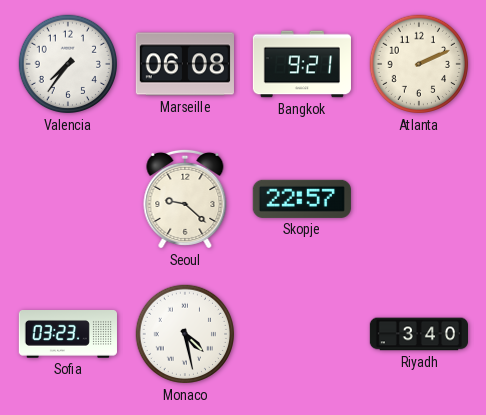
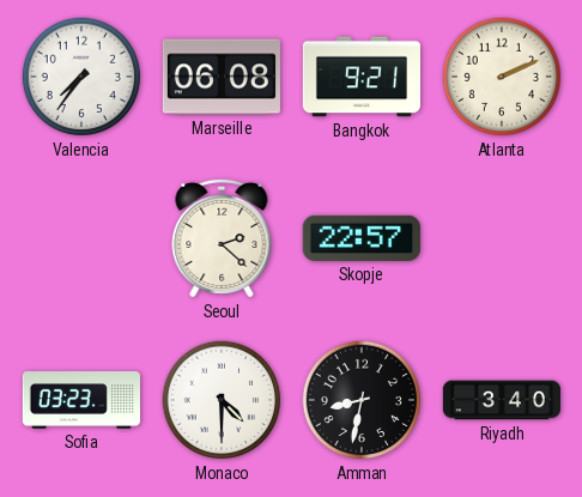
Seoul: 9:22 -> 2:22 (222, 238)
Monaco: 4:28 -> 4:30 (222, 400)
Amman: none -> 8:32 (362, 400)
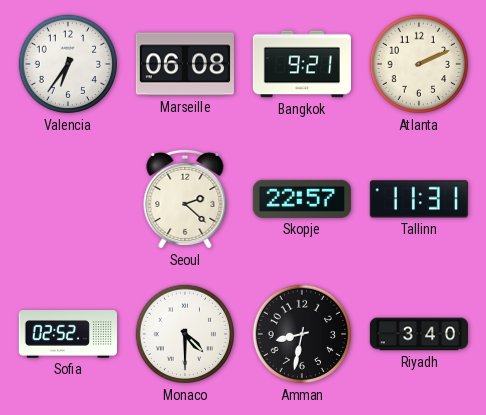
Valencia: 7:36 -> 6:36 (68, 64)
Tallinn: none -> 11:31 (419, 199)
Sofia: 03:23 -> 02:52 (68, 335)
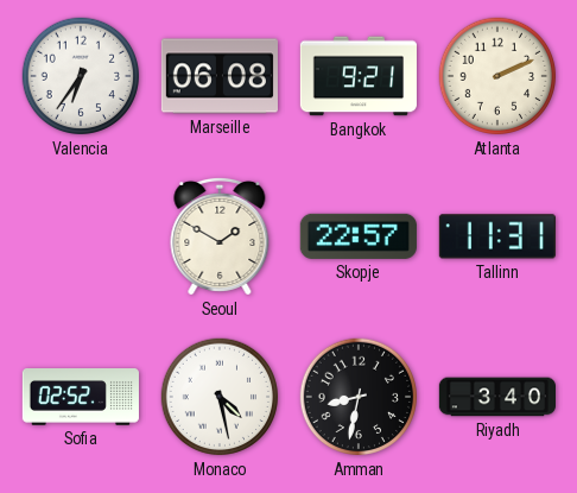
Seoul: 2:22 -> 1:50 (220, 236)
Monaco: 4:30 -> 4:28 (220, 397)
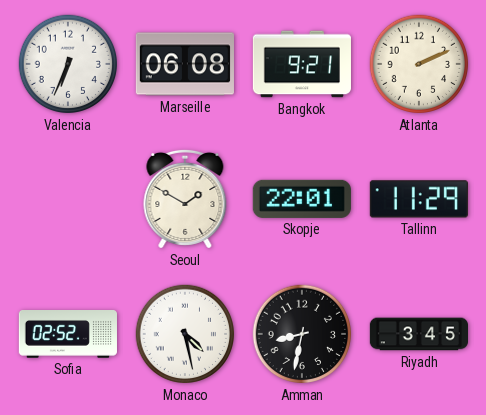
Valencia: 6:36 -> 6:34 (68, 64)
Skopje: 22:57 -> 22:01 (302, 199)
Tallinn: 11:31 -> 11:29 (419, 199)
Riyadh: 3:40 -> 3:45 (418, 334)
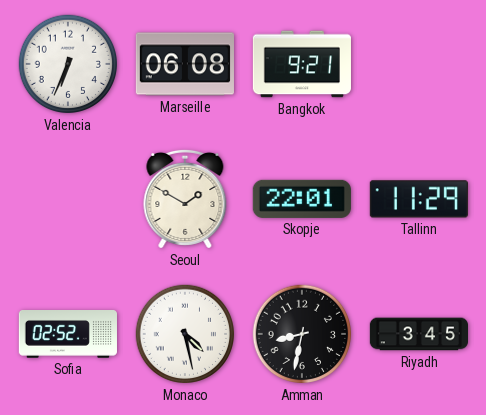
Atlanta: 2:11 -> none (419, 64)
